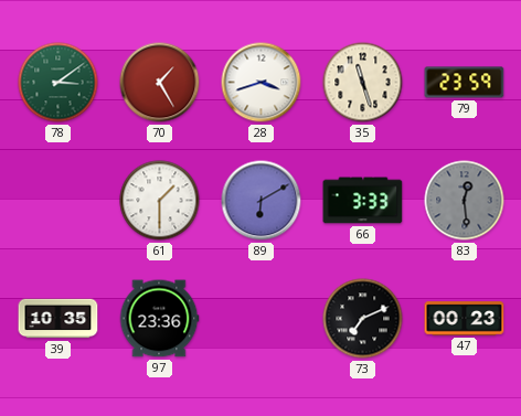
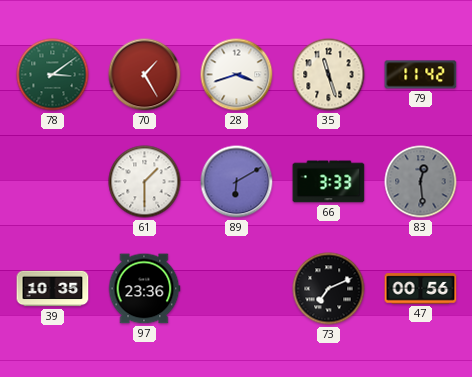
79: 23:59 -> 11:42 (421, 75)
47: 00:23 -> 00:56 (421, 289)
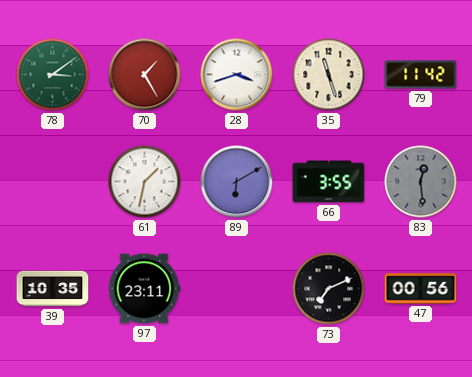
61: 1:30 -> 1:32 (145, 182)
66: 3:33 -> 3:55 (329, 182)
97: 23:36 -> 23:11 (144, 289)
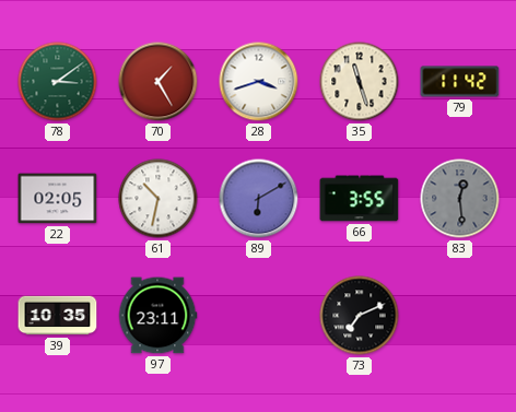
22: none -> 02:05 (58, 199)
61: 1:32 -> 10:32 (159, 199)
47: 00:56 -> none (421, 289)
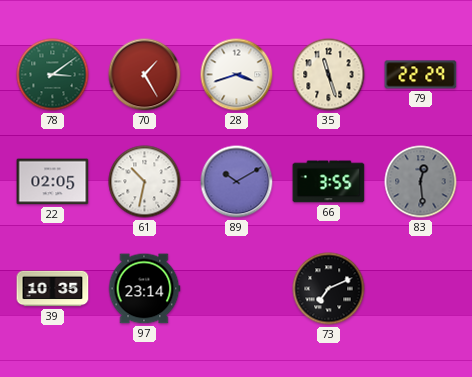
79: 11:42 -> 22:29 (421, 75)
89: 6:10 -> 10:10 (237, 182)
97: 23:11 -> 23:14 (144, 289)
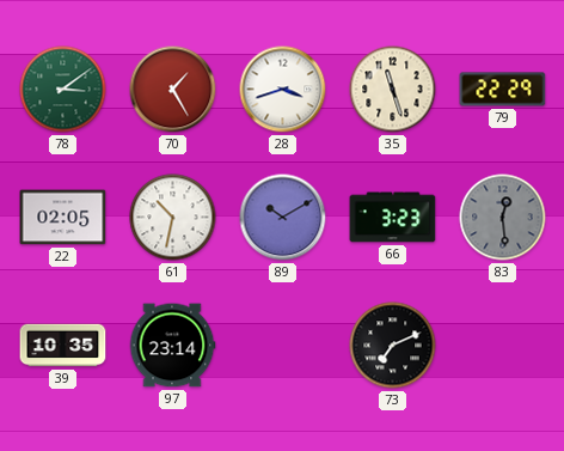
66: 3:55 -> 3:23 (393, 218)
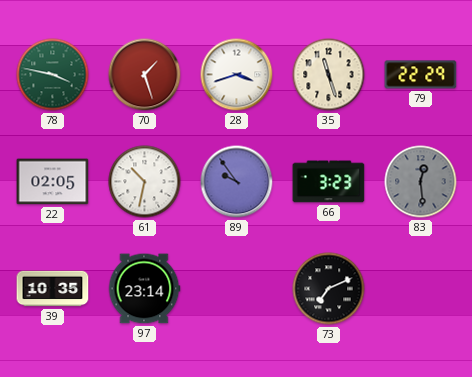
78: 3:09 -> 3:47 (53, 75)
70: 1:25 -> 1:27 (145, 75)
89: 10:10 -> 9:54 (237, 182)
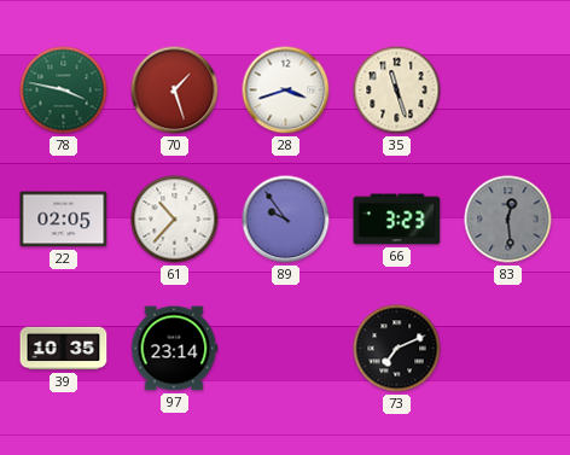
79: 22:29 -> none (421, 75)
61: 10:32 -> 10:37 (175, 220)
